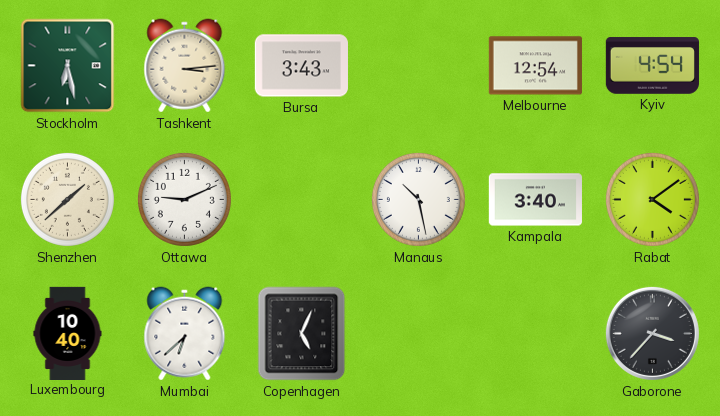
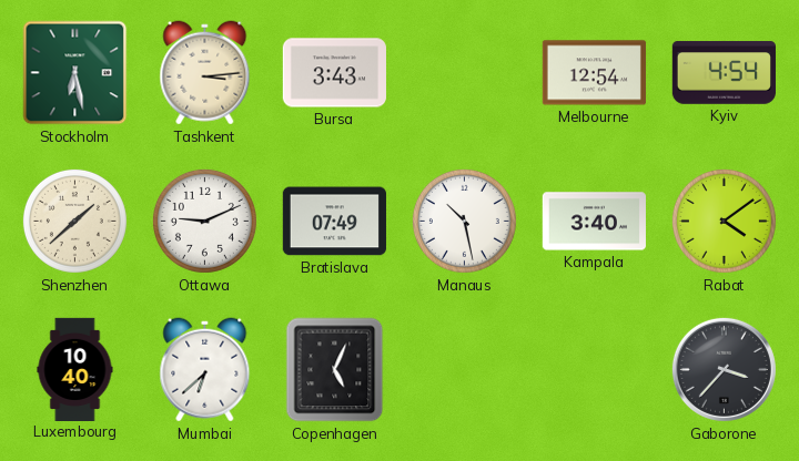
Bratislava: none -> 07:49 (334, 222)
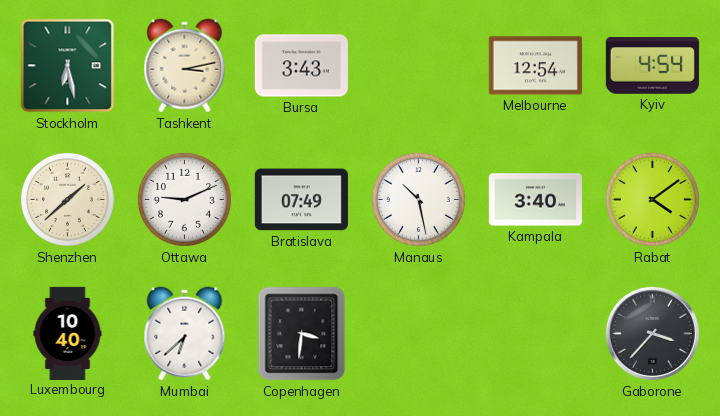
Tashkent: 3:14 -> 3:13 (185, 66)
Copenhagen: 5:04 -> 3:31 (302, 334)
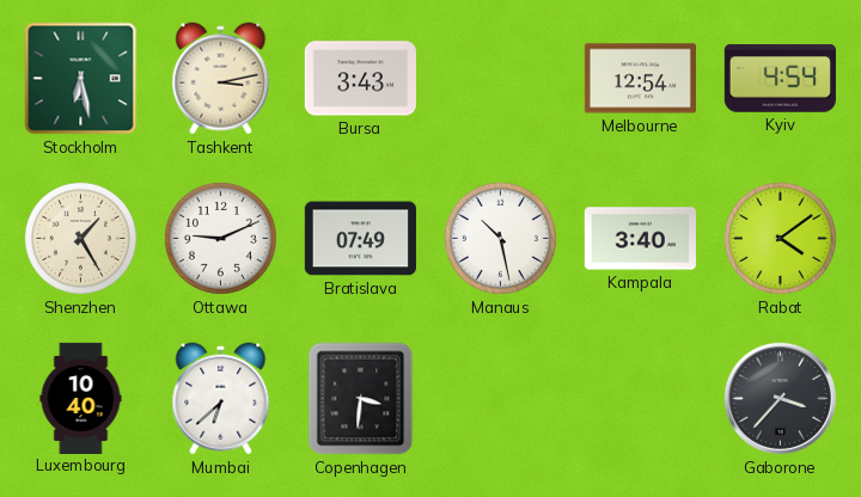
Shenzhen: 1:38 -> 1:25 (80, 238)
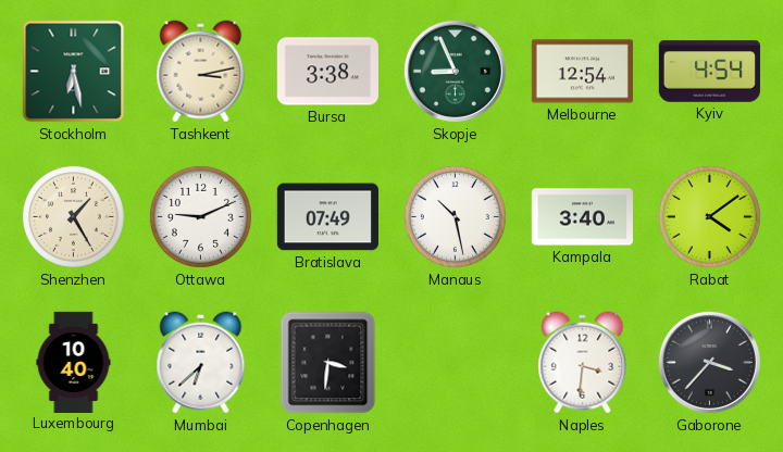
Bursa: 3:43 -> 3:38 (327, 72)
Skopje: none -> 8:56 (455, 71)
Naples: none -> 3:31 (583, 363)
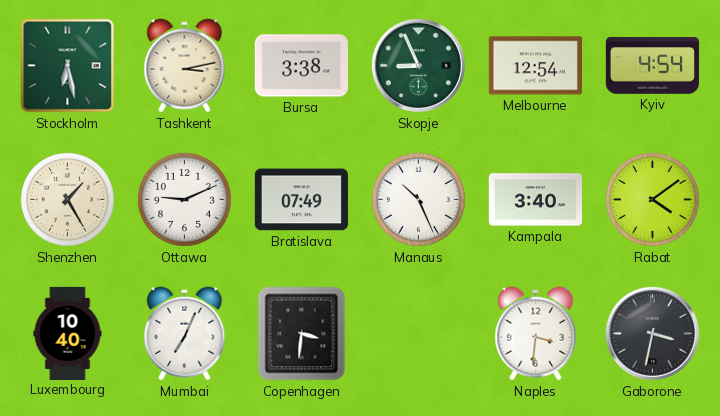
Manaus: 10:28 -> 10:26 (418, 199)
Mumbai: 6:38 -> 7:04 (185, 334)
Gaborone: 3:37 -> 3:32 (652, 333)
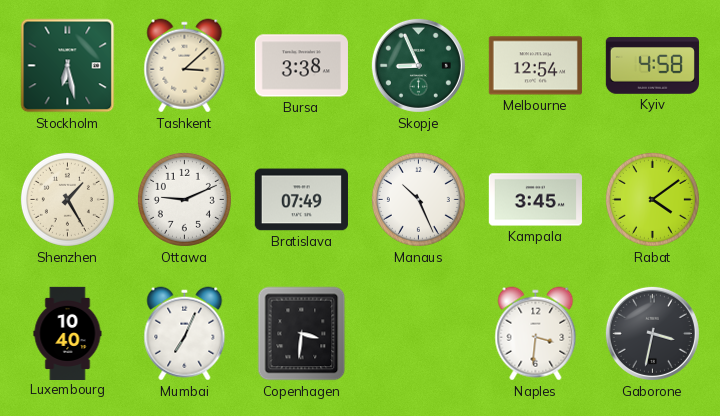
Tashkent: 3:13 -> 3:08 (185, 66)
Kyiv: 4:54 -> 4:58 (652, 66)
Kampala: 3:40 -> 3:45 (535, 200)
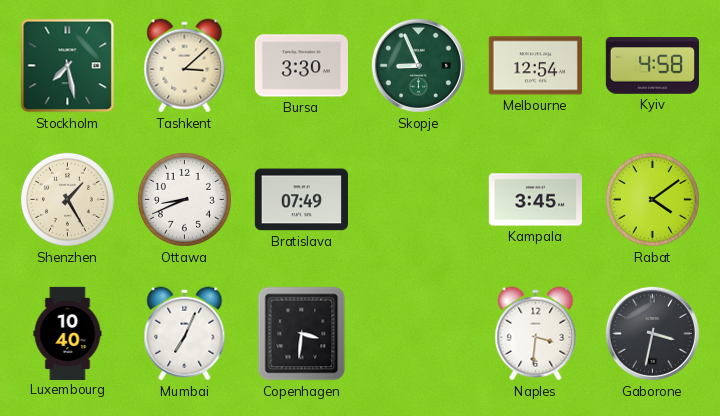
Stockholm: 6:28 -> 7:28 (68, 66)
Bursa: 3:38 -> 3:30 (301, 66)
Ottawa: 9:11 -> 8:41 (184, 199)
Manaus: 10:26 -> none (418, 199)
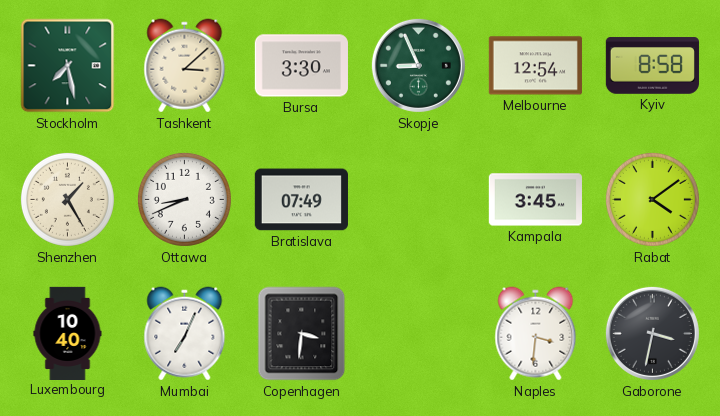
Kyiv: 4:58 -> 8:58 (652, 66)
